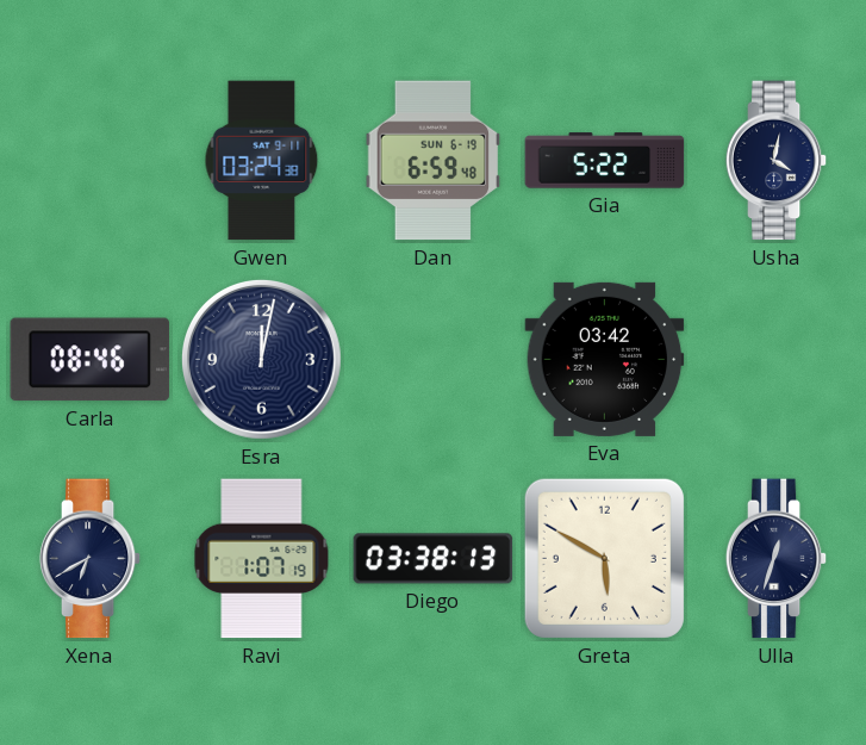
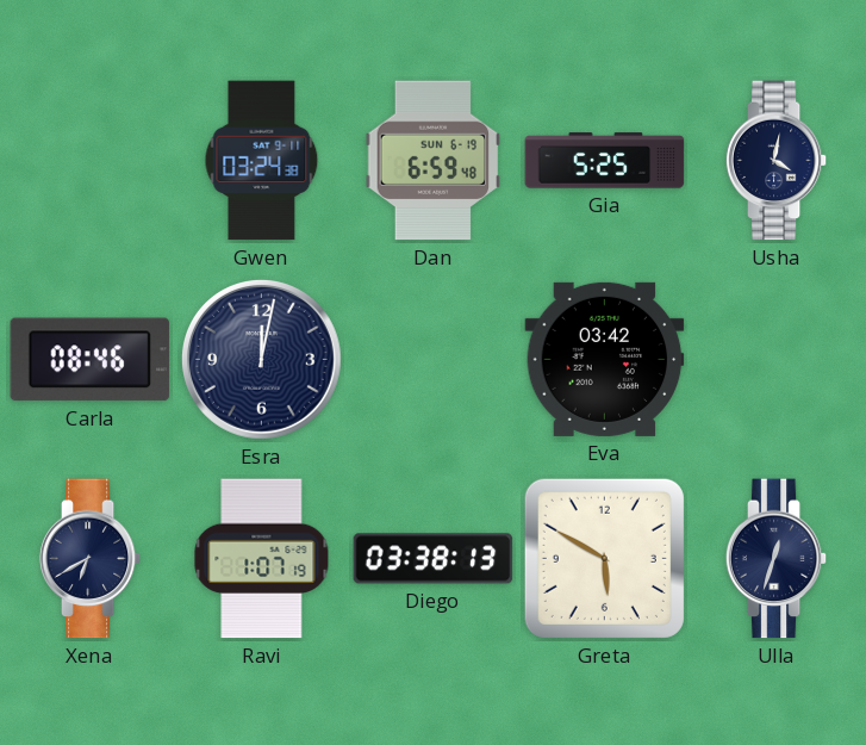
Gia: 5:22 -> 5:25 (605, 161)
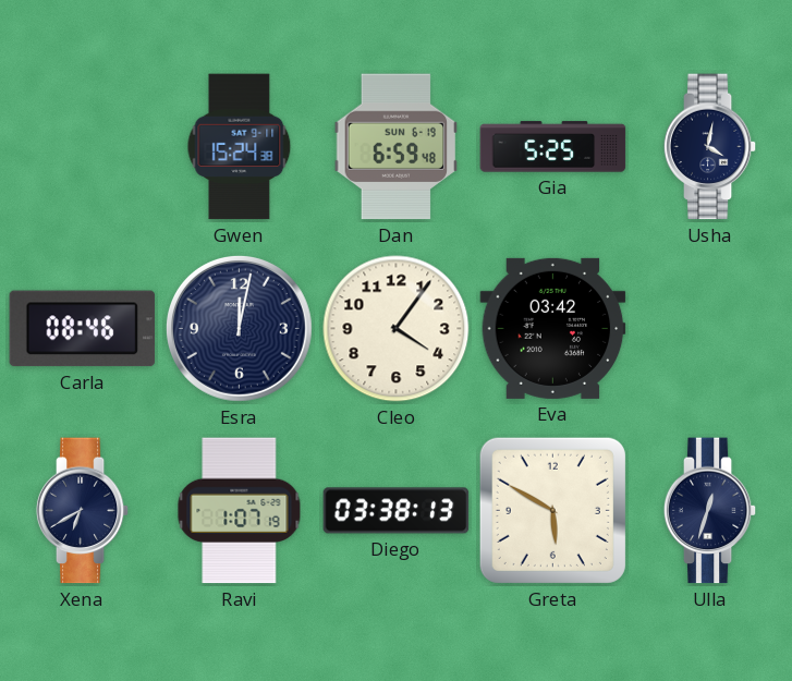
Gwen: 03:24 -> 15:24 (240, 147)
Cleo: none -> 4:06 (397, 329)
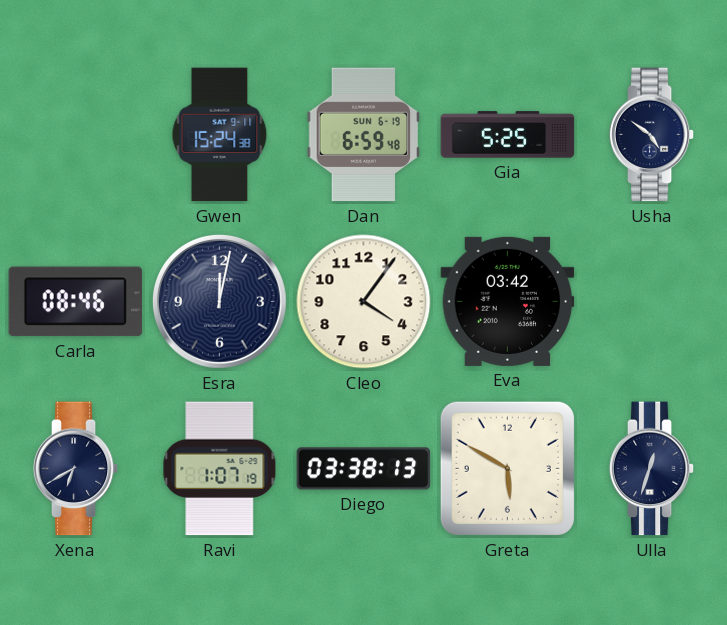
Usha: 4:02 -> 4:51 (652, 135)
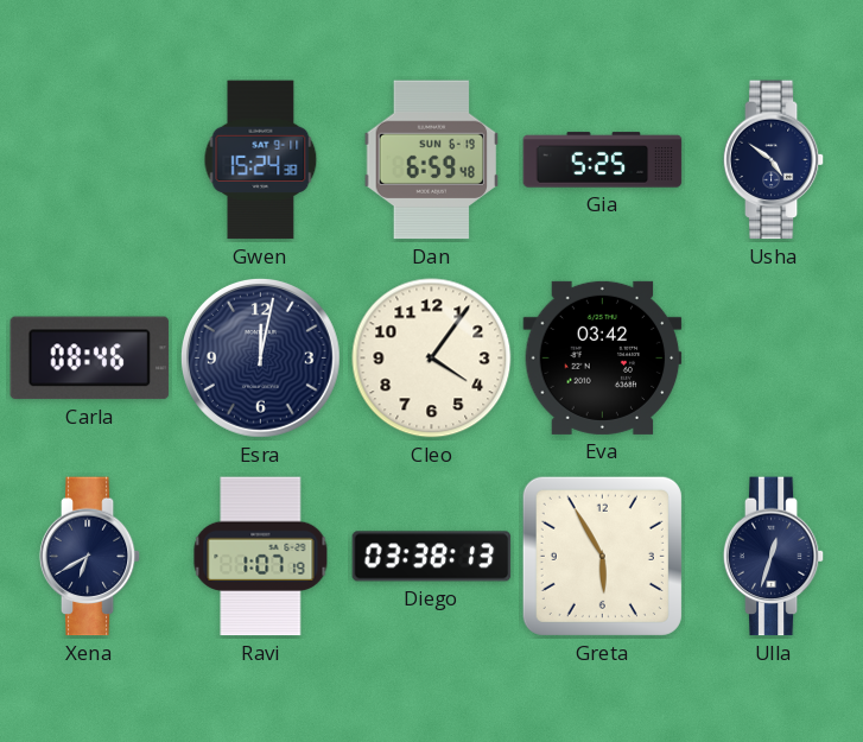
Greta: 5:50 -> 5:55 (602, 556)
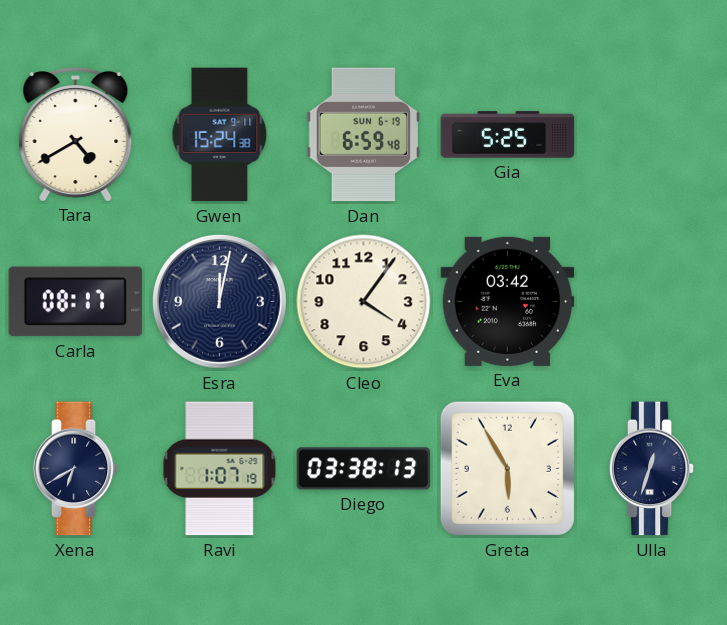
Tara: none -> 4:40 (76, 134)
Usha: 4:51 -> none (774, 160)
Carla: 08:46 -> 08:17 (76, 302)
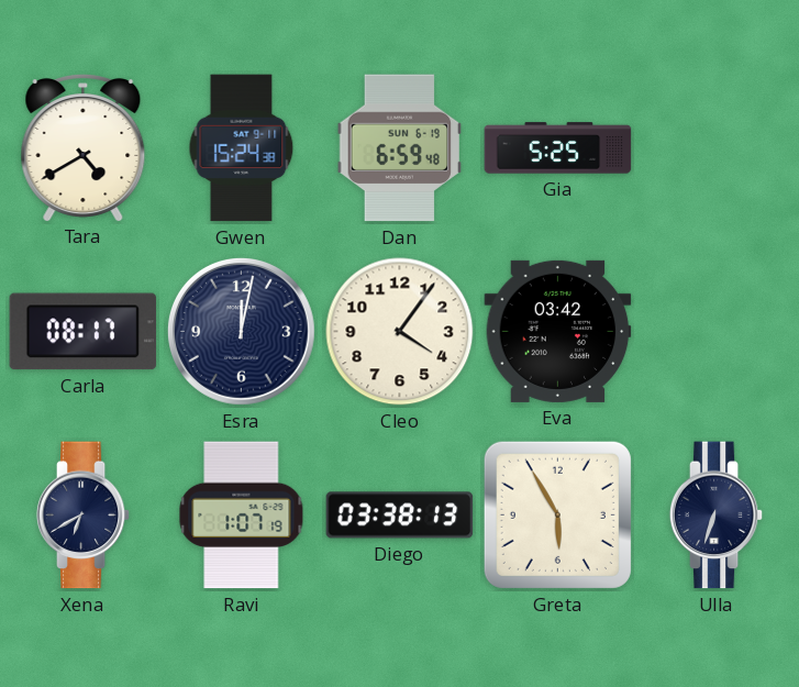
Ulla: 12:33 -> 6:33 (717, 516)
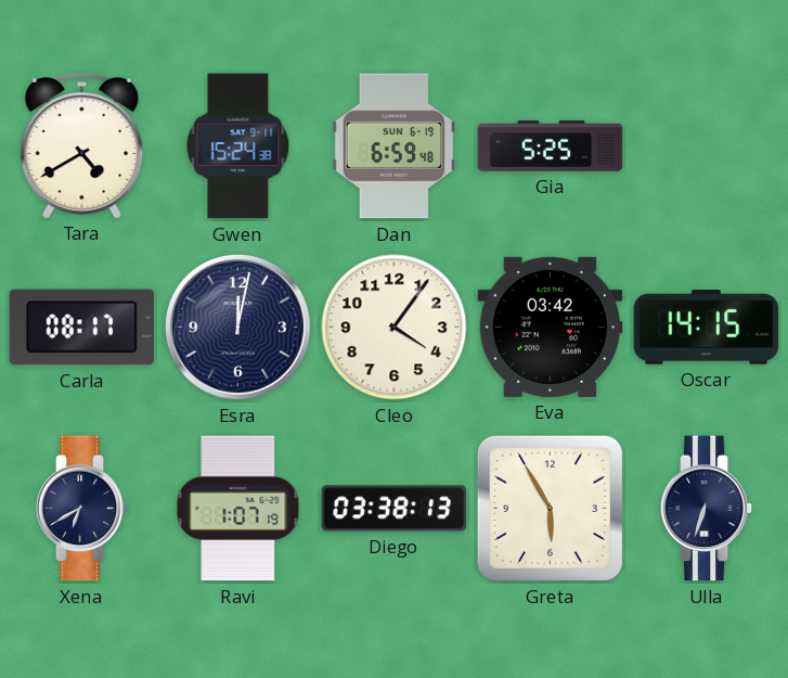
Oscar: none -> 14:15 (707, 328)
